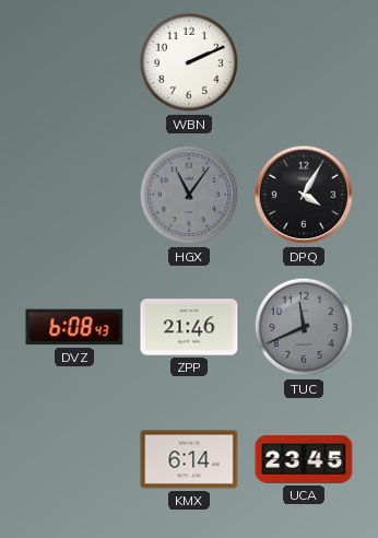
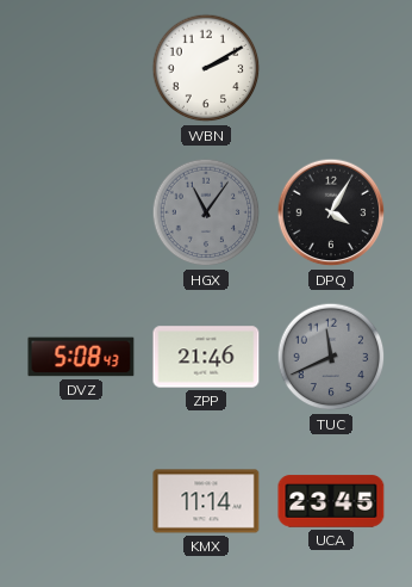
WBN: 2:11 -> 2:10 (206, 68)
DVZ: 6:08 -> 5:08 (81, 357)
KMX: 6:14 -> 11:14 (206, 501)
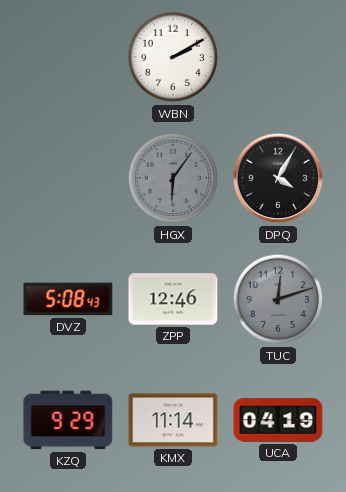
HGX: 11:06 -> 6:06 (173, 178)
ZPP: 21:46 -> 12:46 (173, 299)
TUC: 11:41 -> 12:12 (278, 299)
KZQ: none -> 9:29 (68, 420)
UCA: 23:45 -> 04:19 (278, 420)
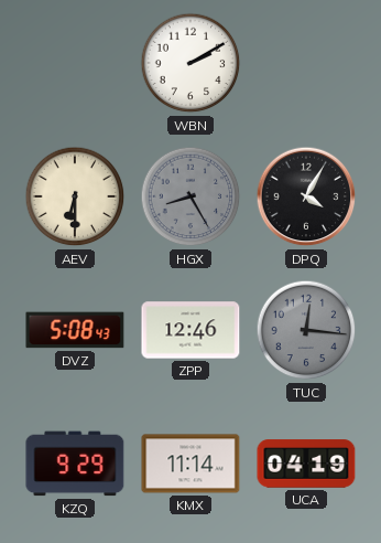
AEV: none -> 6:30 (75, 196)
HGX: 6:06 -> 8:25 (190, 196)
TUC: 12:12 -> 12:16 (306, 330)
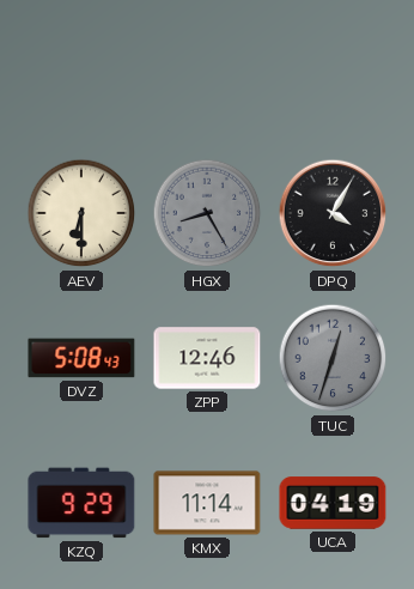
WBN: 2:10 -> none (190, 63)
TUC: 12:16 -> 12:33 (333, 358)
